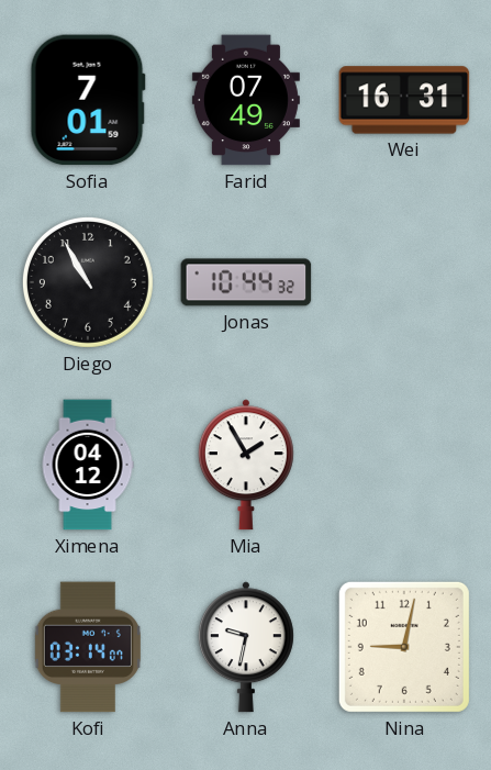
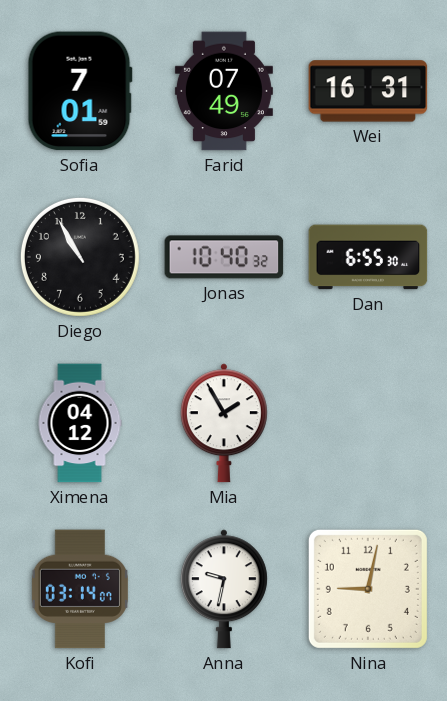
Jonas: 10:44 -> 10:40 (224, 257)
Dan: none -> 6:55 (368, 257)
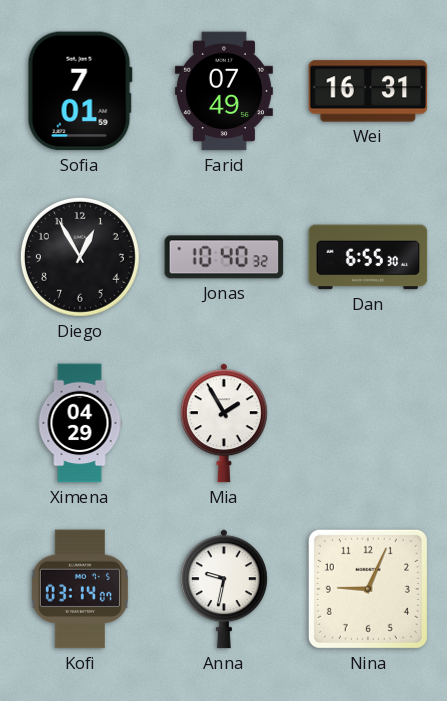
Diego: 10:55 -> 12:55 (80, 257)
Ximena: 04:12 -> 04:29 (80, 423)
Nina: 9:02 -> 9:04 (368, 589)
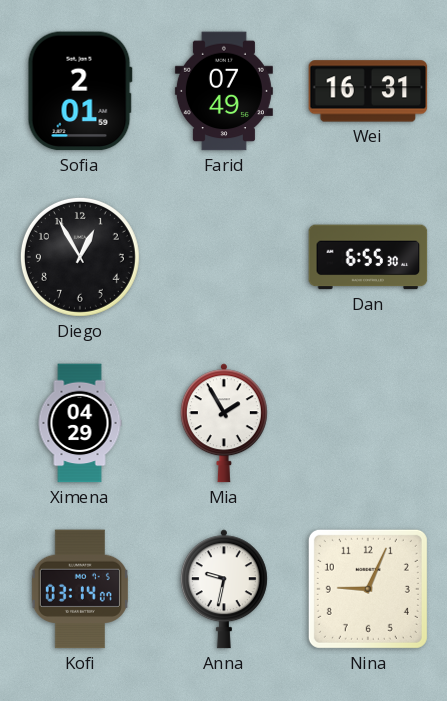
Sofia: 7:01 -> 2:01 (80, 91)
Jonas: 10:40 -> none (224, 257)
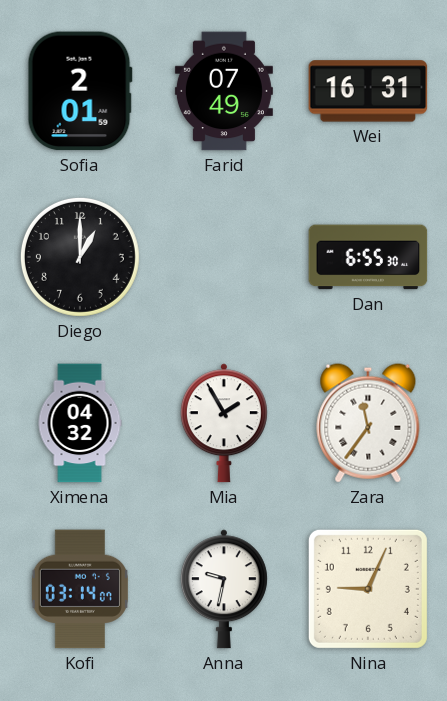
Diego: 12:55 -> 1:00 (80, 257)
Ximena: 04:29 -> 04:32 (80, 423)
Zara: none -> 11:36 (368, 423)
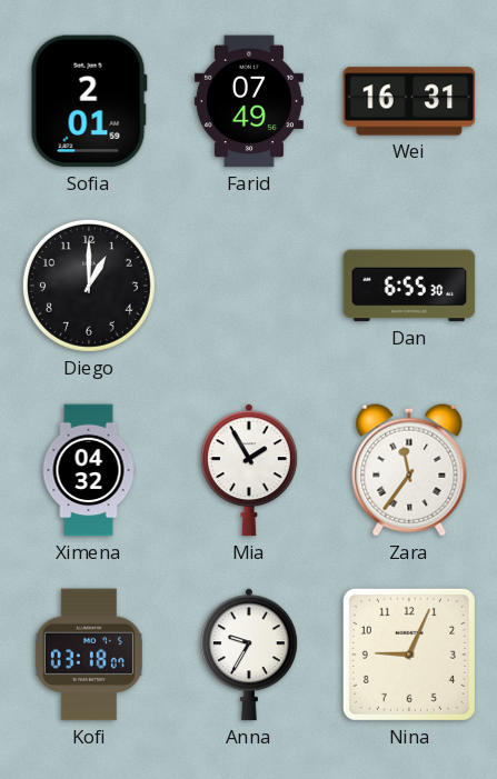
Kofi: 03:14 -> 03:18 (89, 655)
Anna: 9:32 -> 9:35 (249, 655)
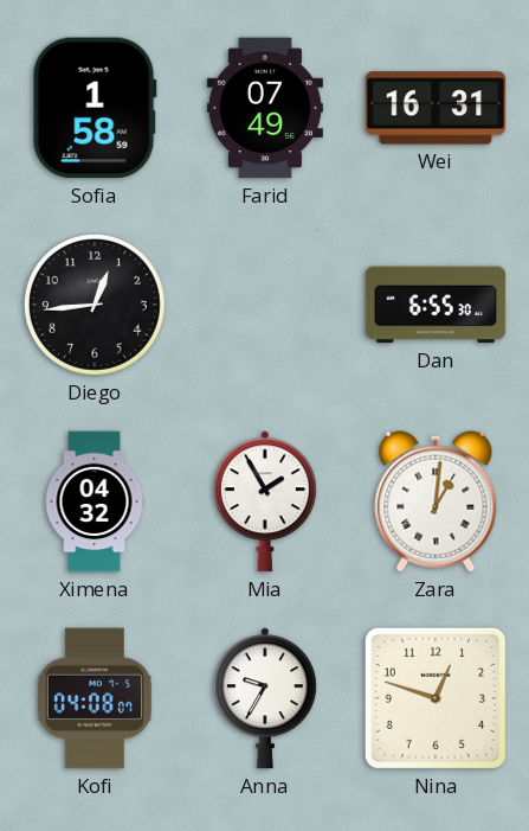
Sofia: 2:01 -> 1:58 (95, 108)
Diego: 1:00 -> 12:44 (95, 305)
Zara: 11:36 -> 1:01 (436, 501)
Kofi: 03:18 -> 04:08 (95, 698)
Nina: 9:04 -> 12:48 (436, 698)
